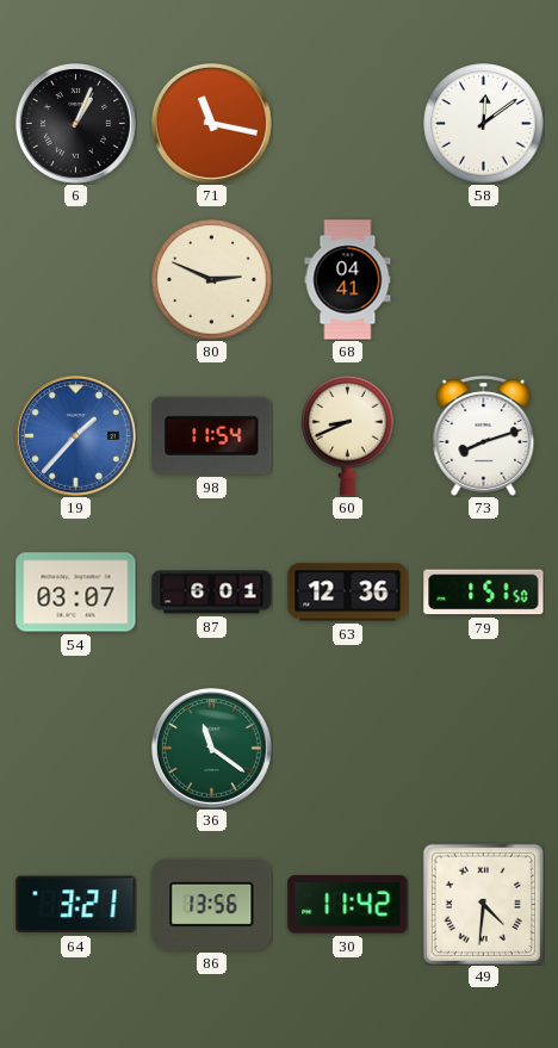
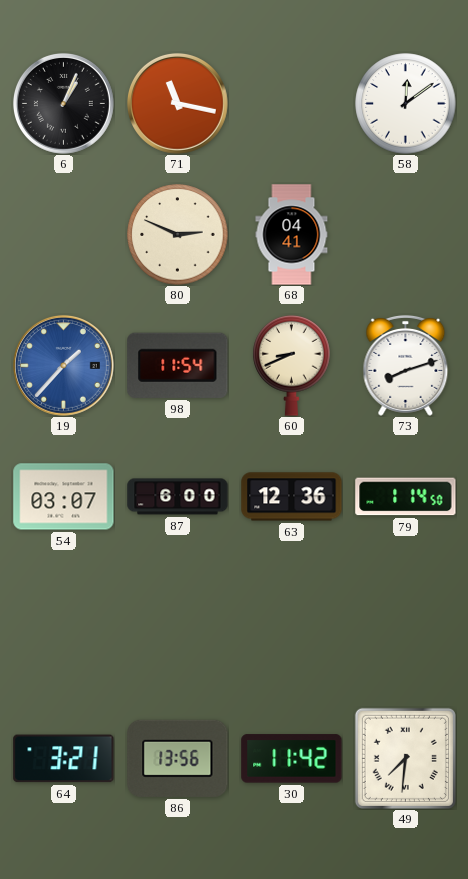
87: 6:01 -> 6:00 (178, 497)
79: 1:51 -> 1:14 (406, 497)
36: 11:21 -> none (211, 748)
49: 4:31 -> 7:31 (405, 758)
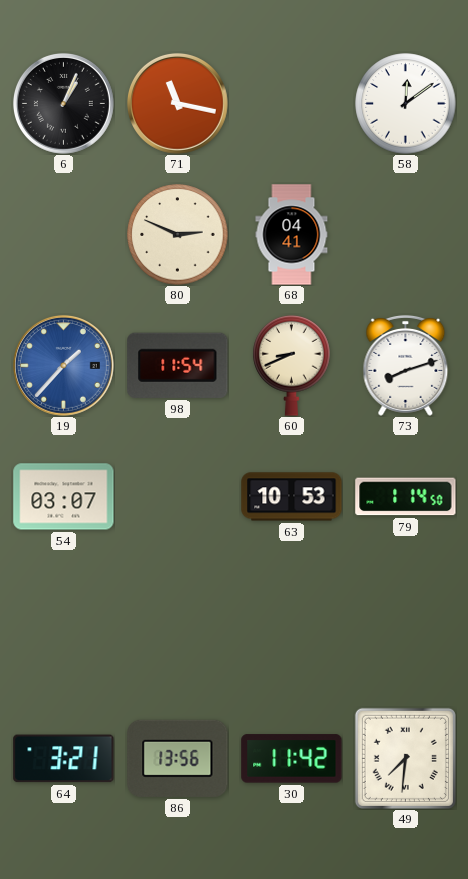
87: 6:00 -> none (178, 497)
63: 12:36 -> 10:53 (292, 497)
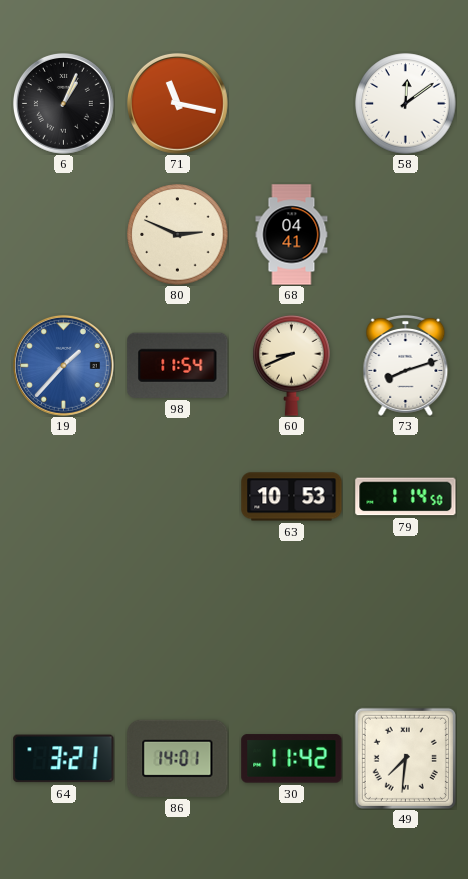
54: 03:07 -> none (64, 497)
86: 13:56 -> 14:01 (178, 758)
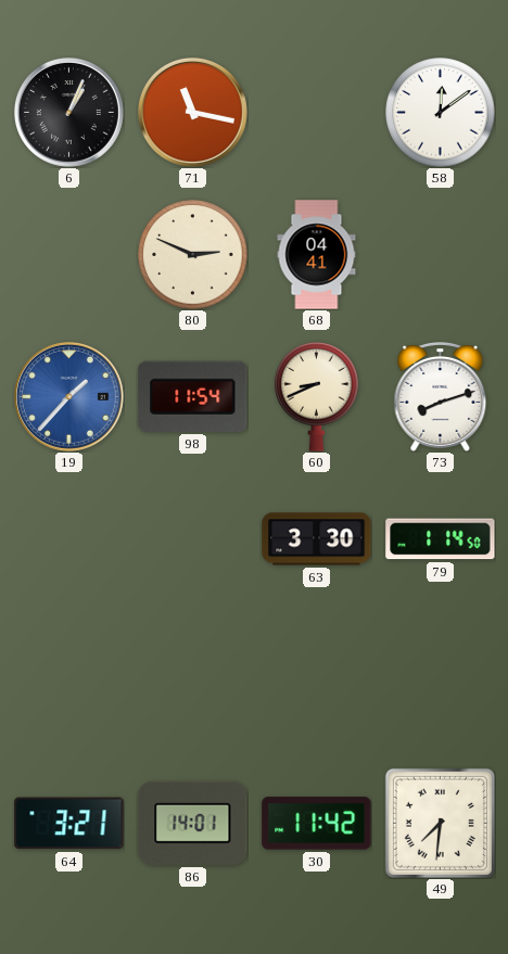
63: 10:53 -> 3:30 (317, 539)
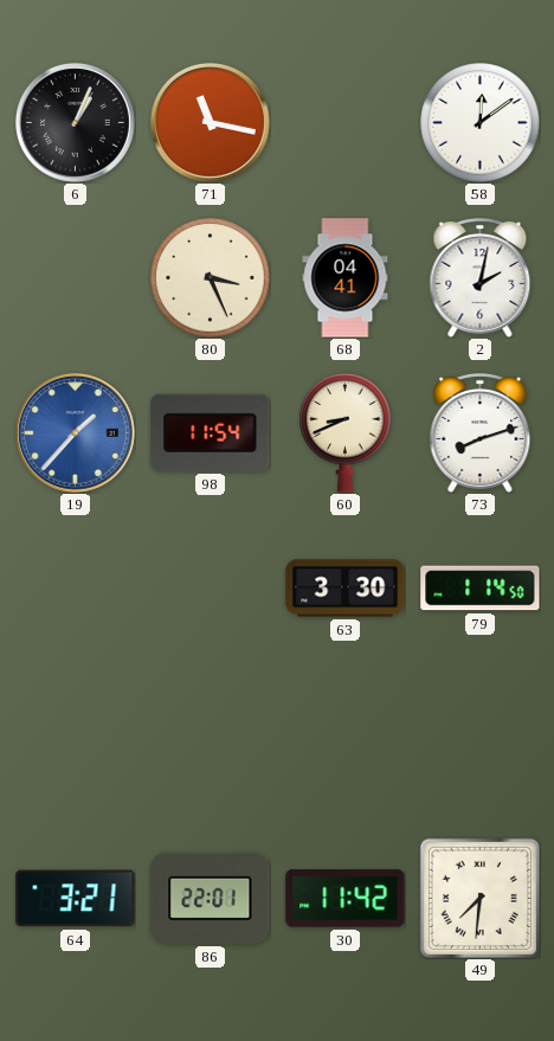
80: 2:49 -> 3:26 (211, 278)
2: none -> 2:02 (481, 277)
86: 14:01 -> 22:01 (211, 898)
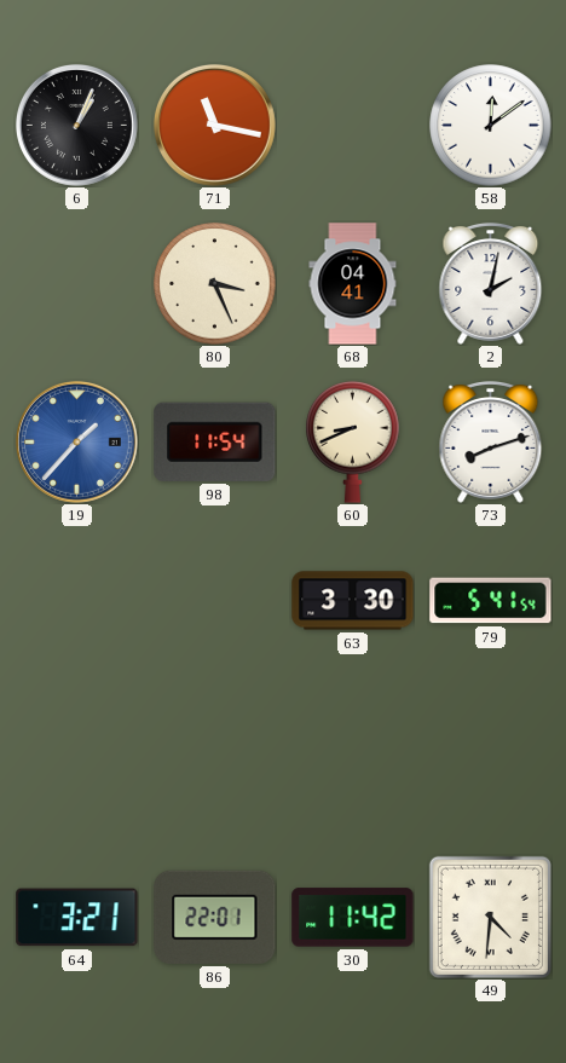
79: 1:14 -> 5:41 (491, 601)
49: 7:31 -> 4:31 (490, 917)
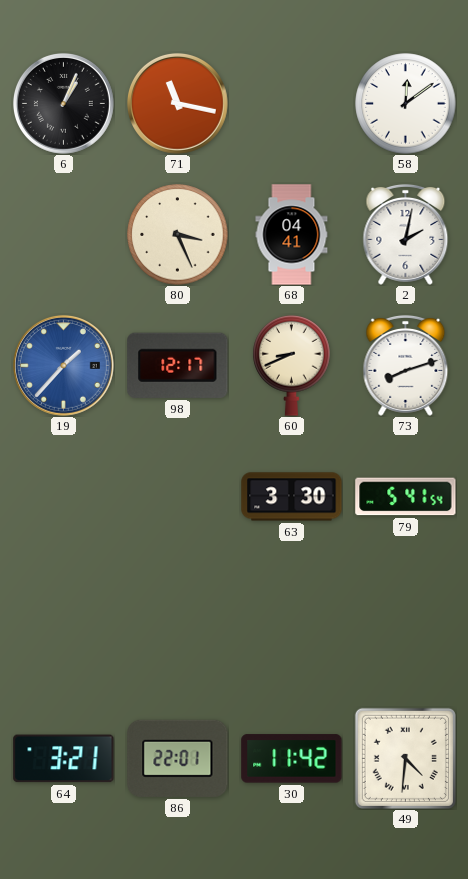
98: 11:54 -> 12:17 (178, 365)
